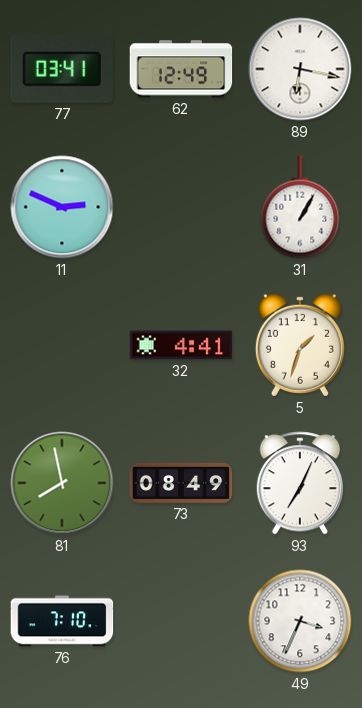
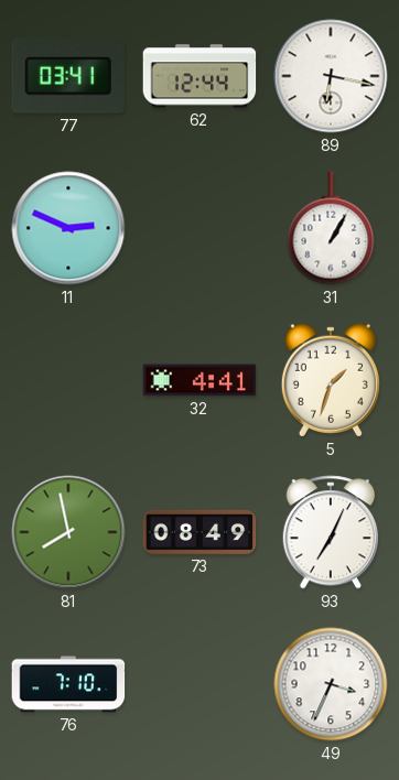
62: 12:49 -> 12:44 (199, 76)
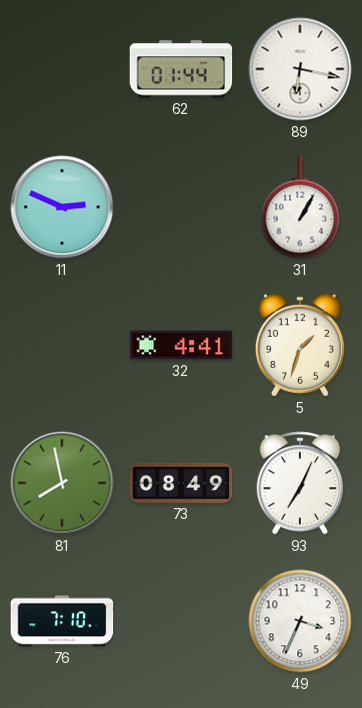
77: 03:41 -> none (67, 77)
62: 12:44 -> 01:44 (181, 69)
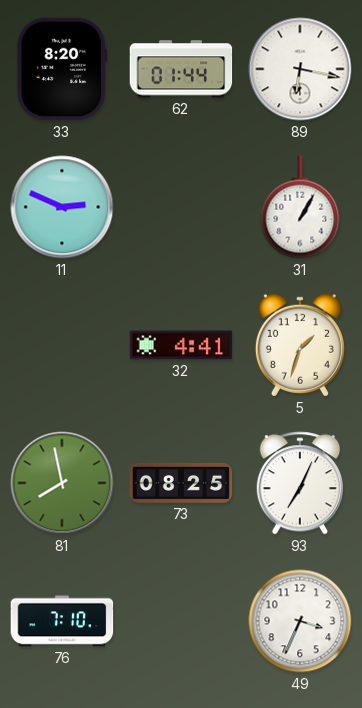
33: none -> 8:20 (62, 69)
73: 08:49 -> 08:25 (181, 483)
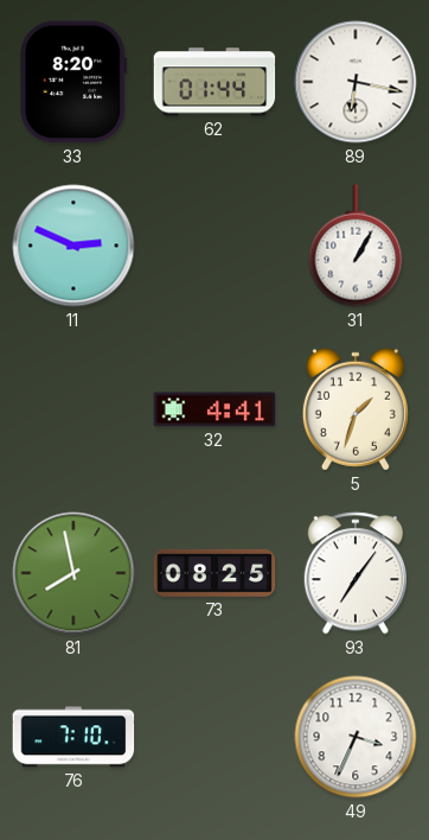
93: 7:04 -> 7:06 (354, 573)
